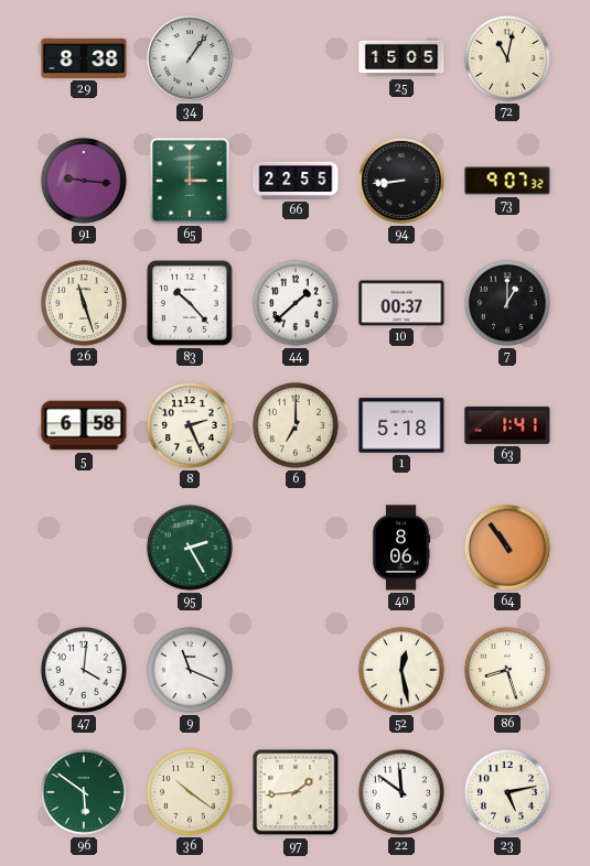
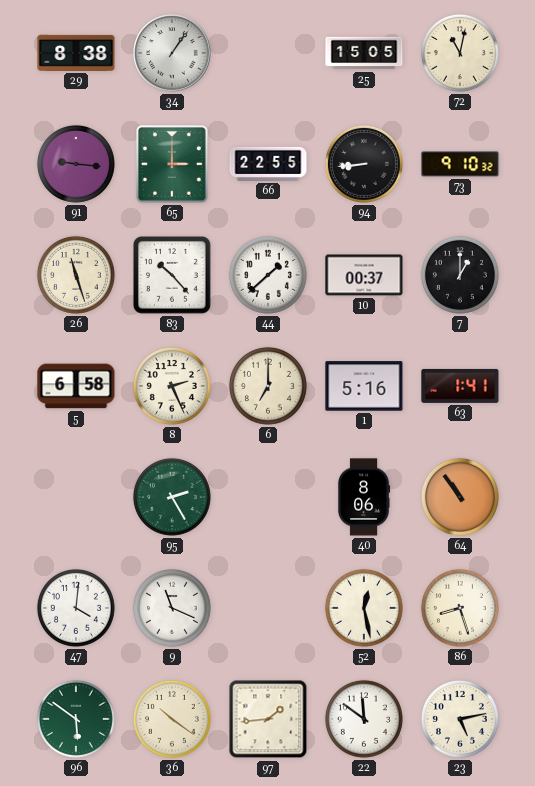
73: 9:07 -> 9:10 (460, 164)
1: 5:18 -> 5:16 (364, 386)
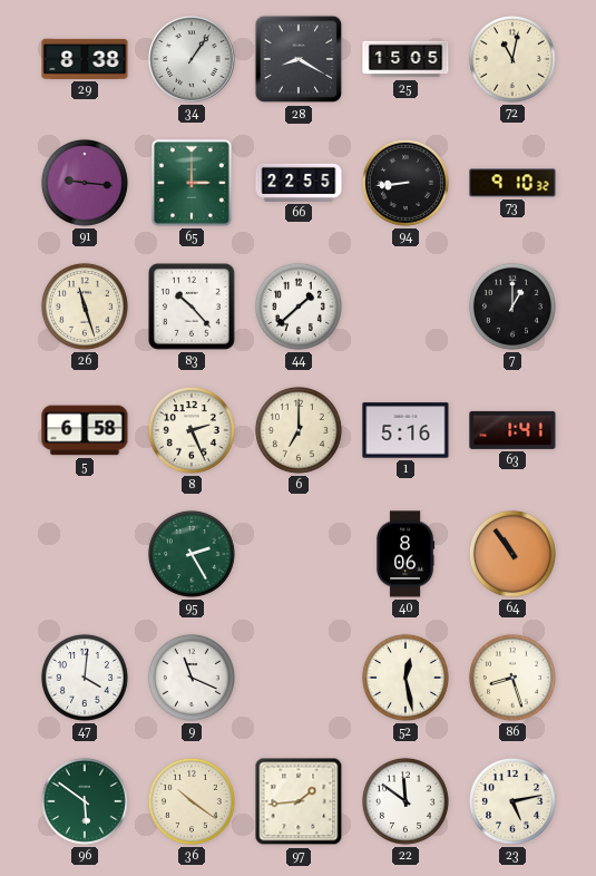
28: none -> 8:20 (299, 59)
10: 00:37 -> none (364, 275)
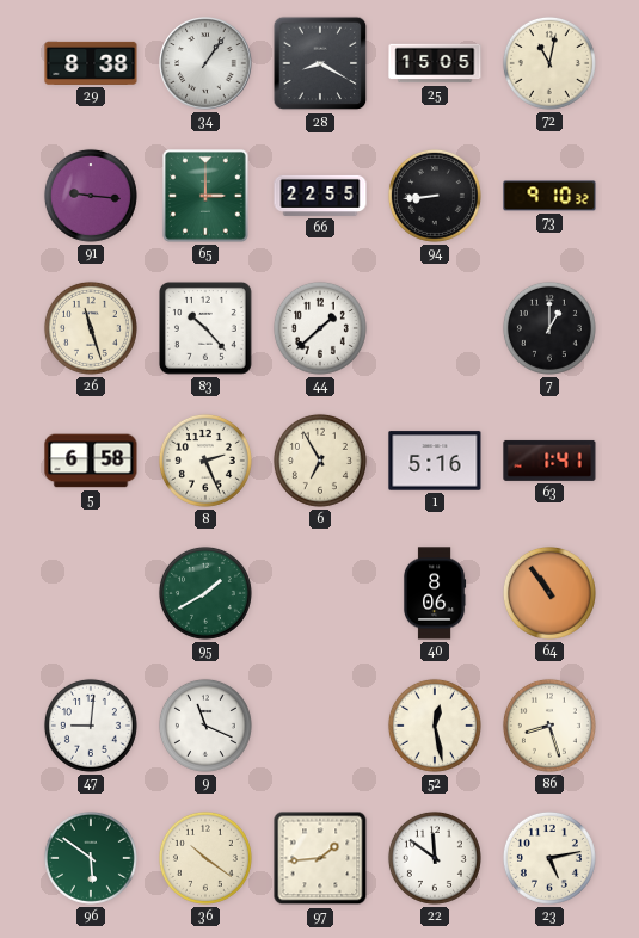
6: 7:00 -> 6:55 (320, 461)
95: 2:25 -> 1:40 (205, 593)
47: 4:01 -> 9:01 (91, 726)
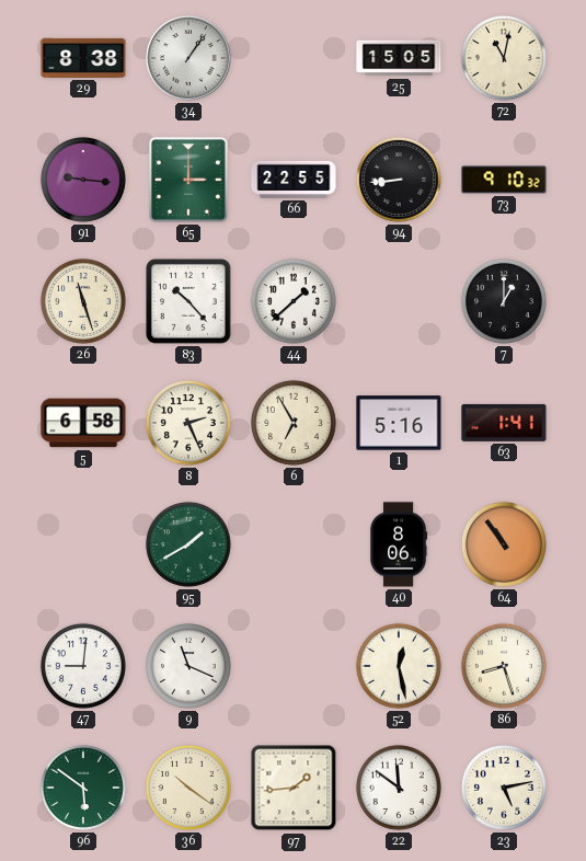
28: 8:20 -> none (320, 63)
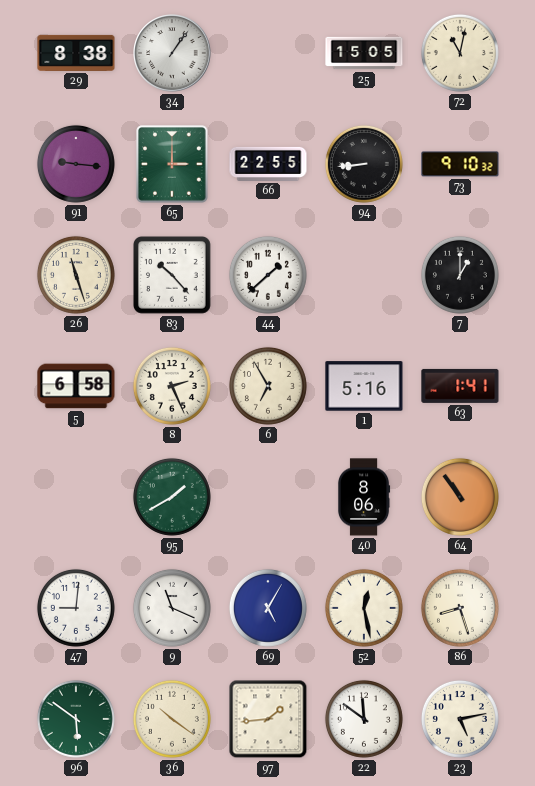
69: none -> 5:05 (268, 608)
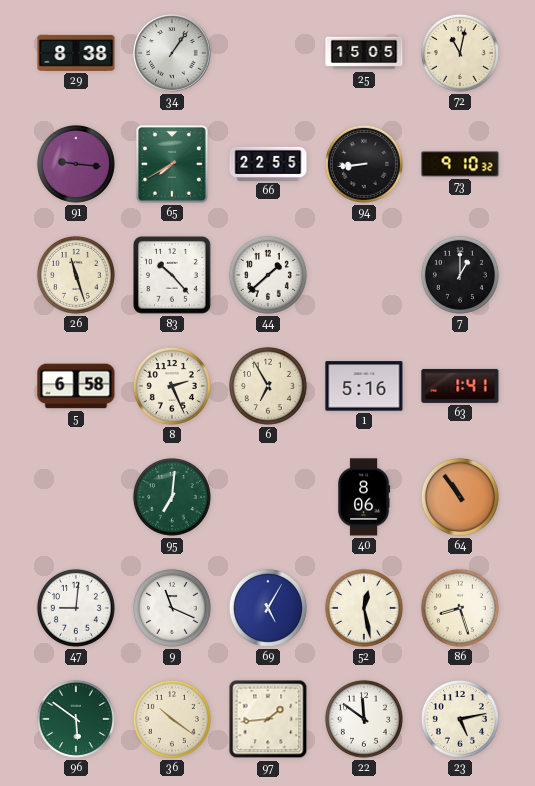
65: 3:00 -> 7:40 (173, 165)
95: 1:40 -> 7:01 (172, 497)
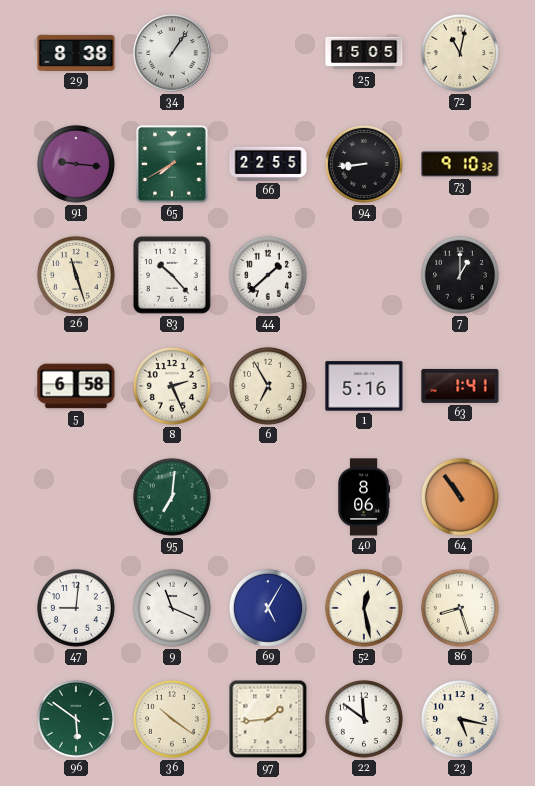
23: 5:13 -> 5:17 (460, 719)
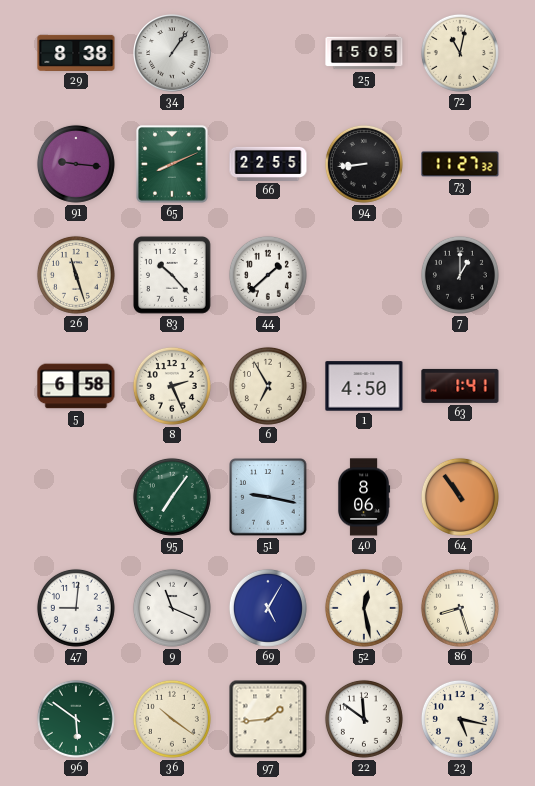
65: 7:40 -> 8:11 (173, 165)
73: 9:10 -> 11:27 (460, 164)
1: 5:16 -> 4:50 (364, 386)
95: 7:01 -> 7:06 (172, 497)
51: none -> 9:17 (268, 497)
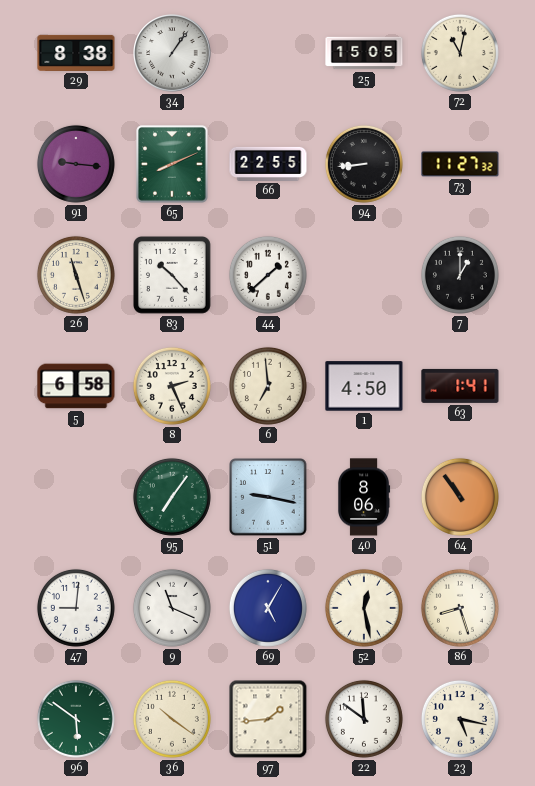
6: 6:55 -> 6:59 (268, 386)
